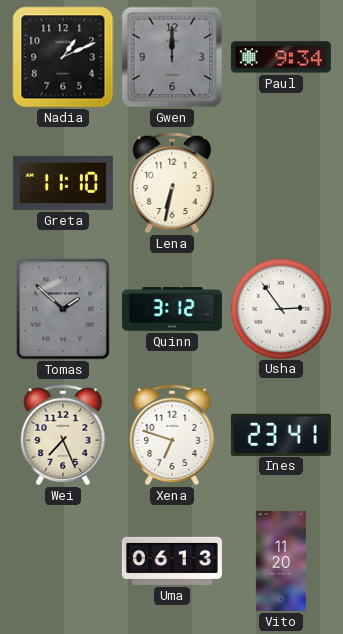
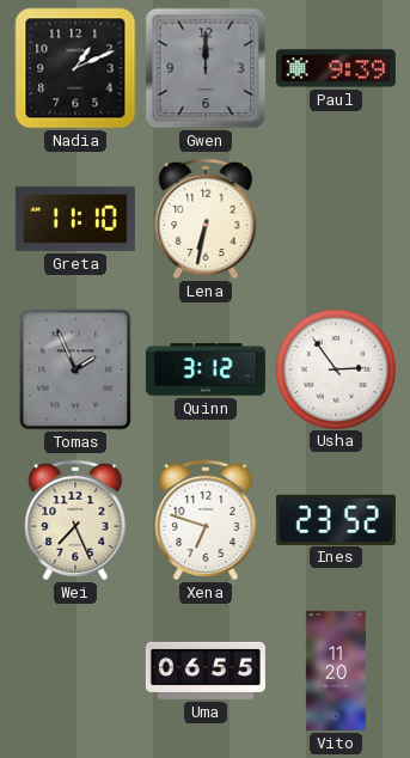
Paul: 9:34 -> 9:39 (336, 68)
Tomas: 1:52 -> 1:56 (75, 369)
Ines: 23:41 -> 23:52 (336, 519)
Uma: 06:13 -> 06:55 (206, 671)
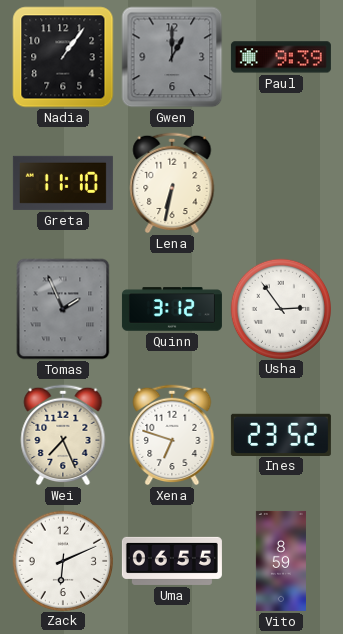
Nadia: 1:11 -> 1:06 (63, 57)
Gwen: 12:00 -> 1:00 (172, 57)
Zack: none -> 6:11 (62, 560)
Vito: 11:20 -> 8:59 (281, 561)
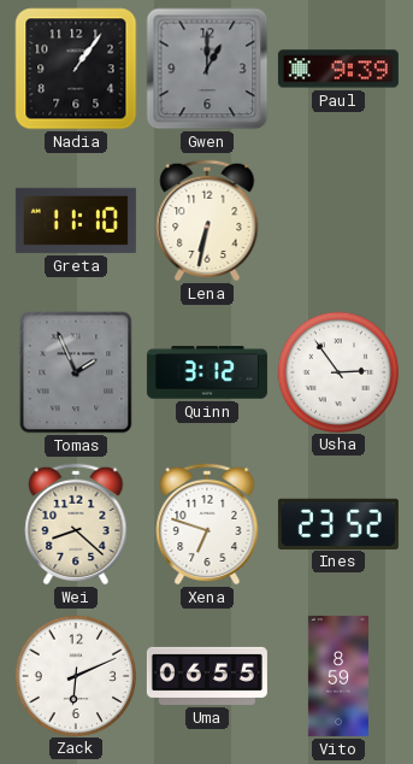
Wei: 7:26 -> 8:22 (76, 524)
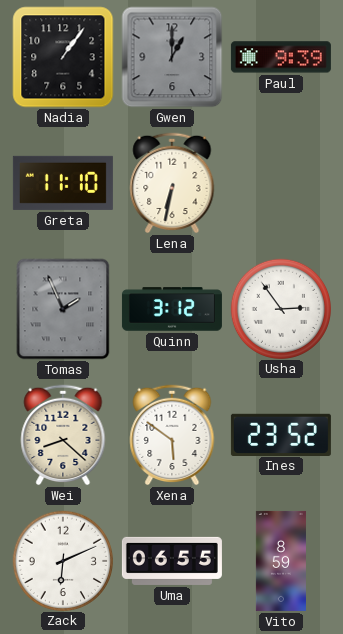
Xena: 6:48 -> 5:51 (172, 435)
